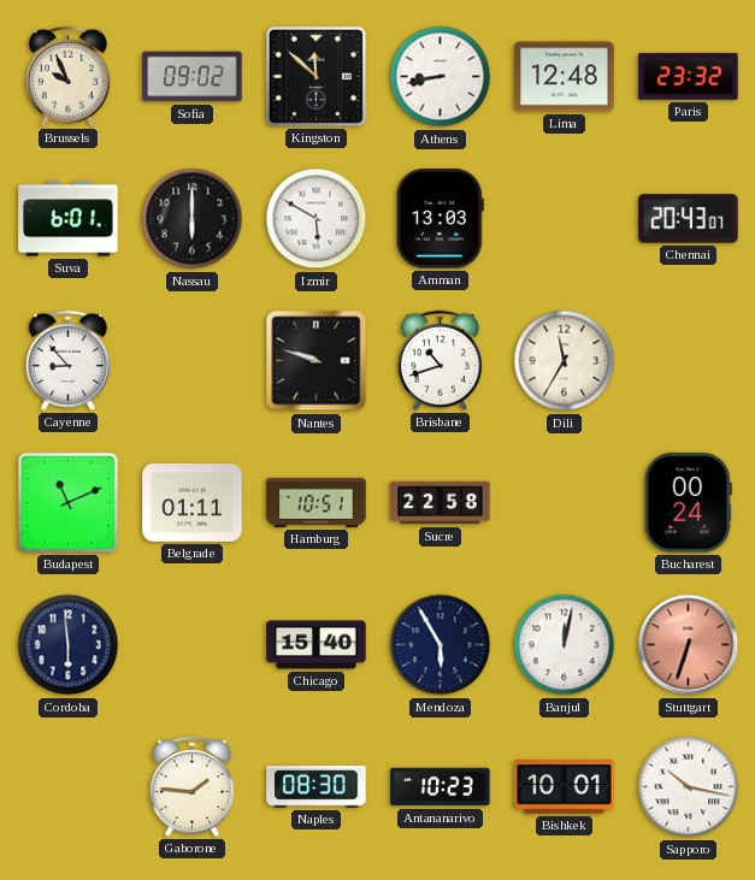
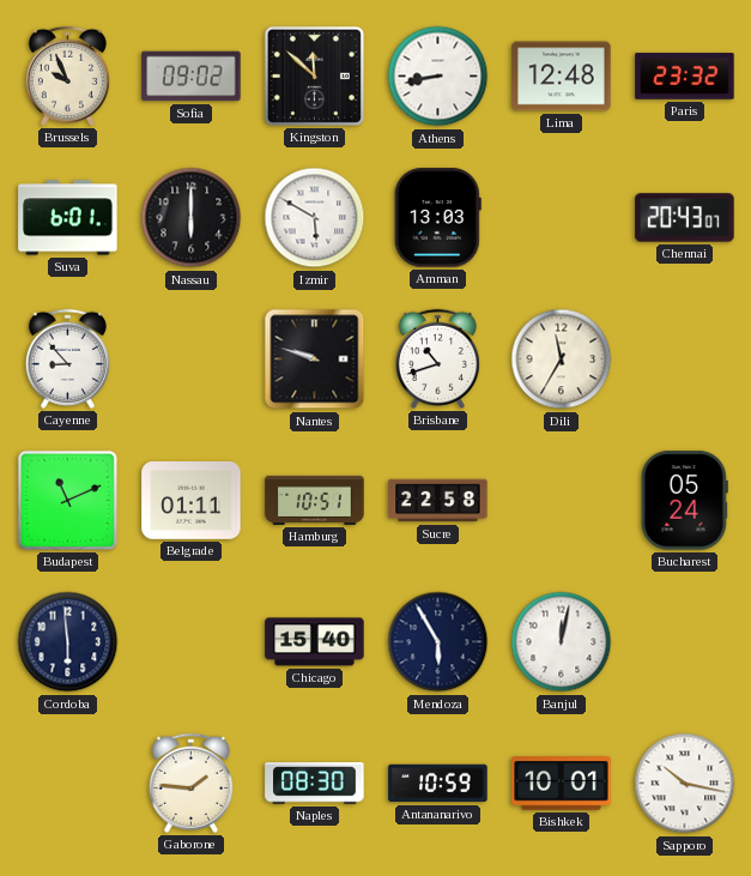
Bucharest: 00:24 -> 05:24 (684, 501)
Stuttgart: 6:33 -> none (689, 645)
Antananarivo: 10:23 -> 10:59 (438, 784)
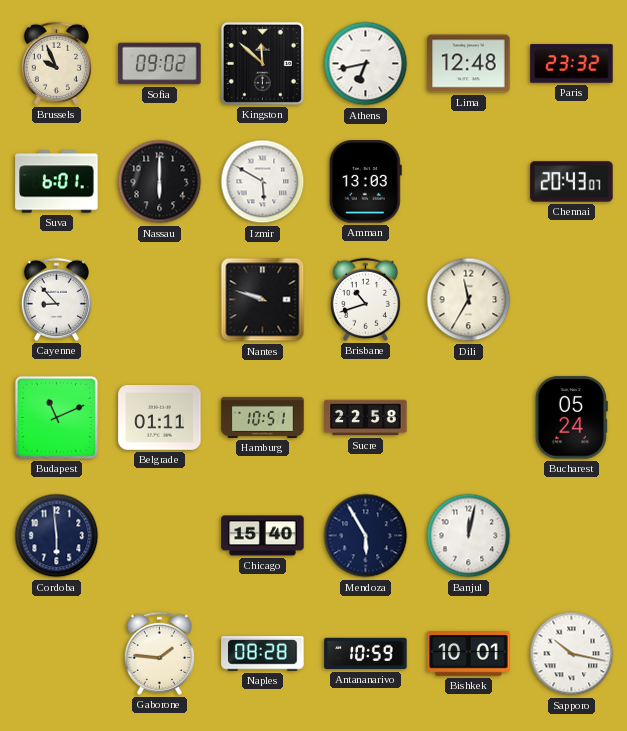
Athens: 8:43 -> 6:43 (366, 64)
Naples: 08:30 -> 08:28 (263, 654)
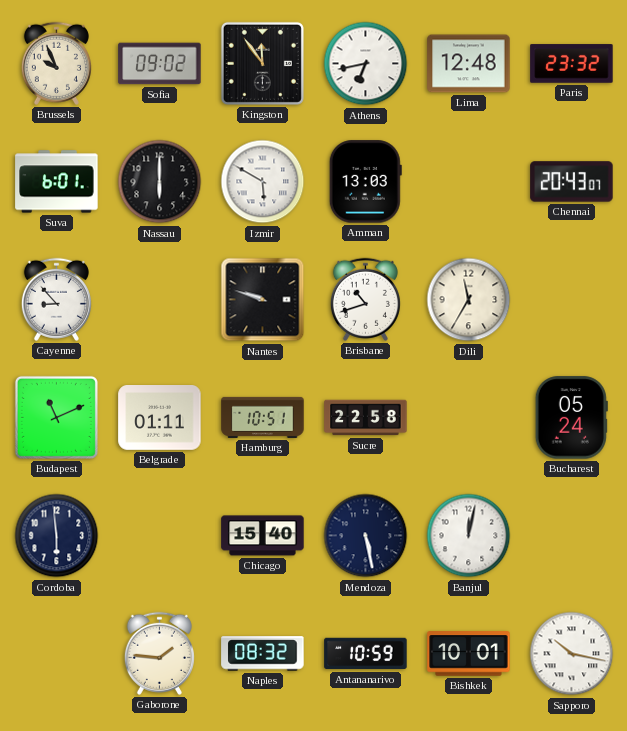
Kingston: 11:52 -> 11:54 (262, 63)
Mendoza: 5:55 -> 5:28 (366, 536)
Naples: 08:28 -> 08:32 (263, 654)
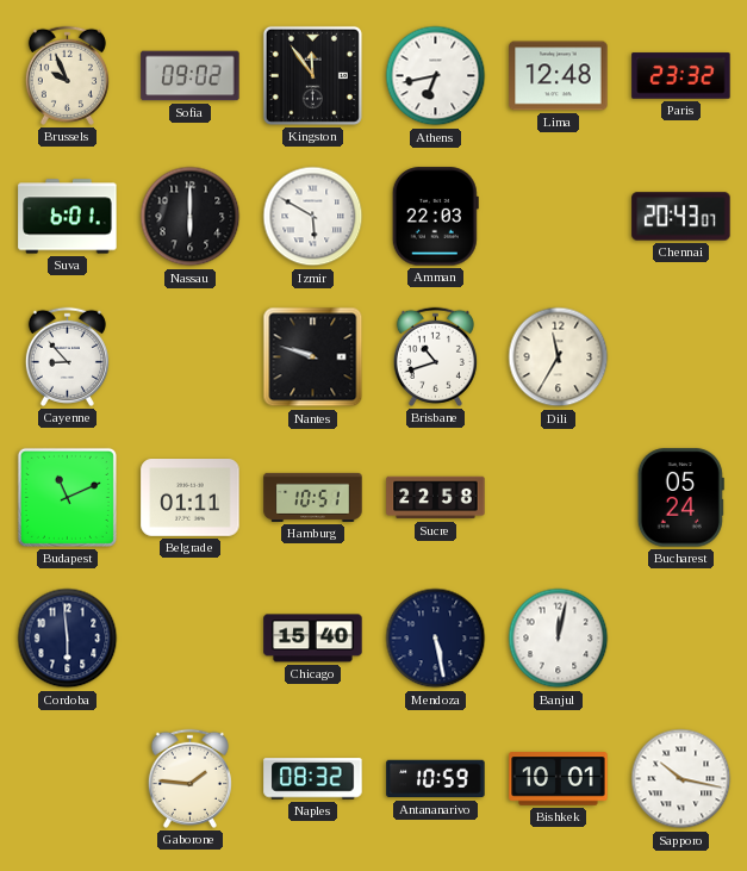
Amman: 13:03 -> 22:03 (435, 217)
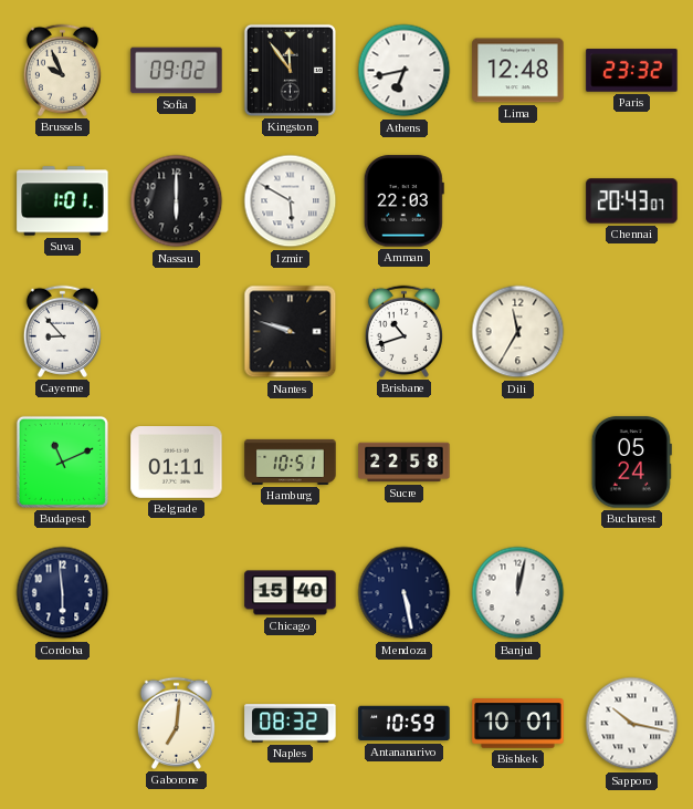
Suva: 6:01 -> 1:01 (63, 201)
Gaborone: 1:46 -> 7:01 (176, 723)
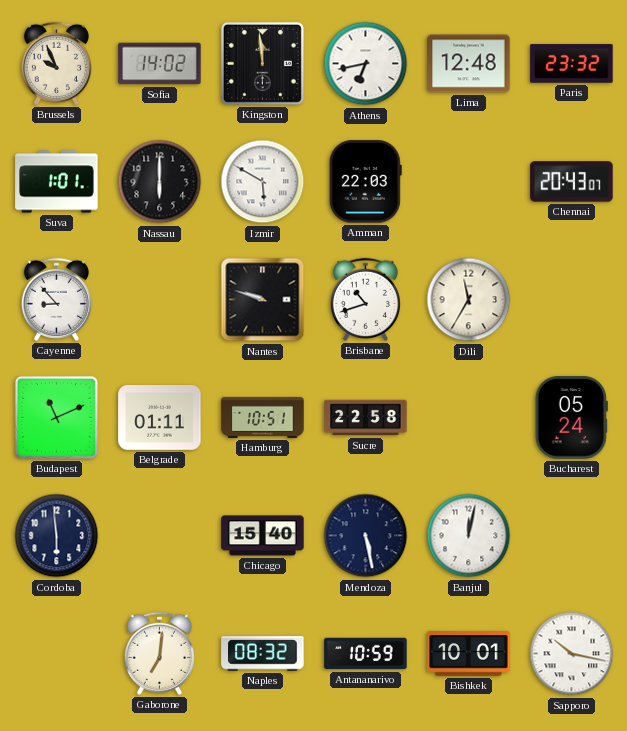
Sofia: 09:02 -> 14:02 (160, 64)
Kingston: 11:54 -> 11:59 (262, 63)
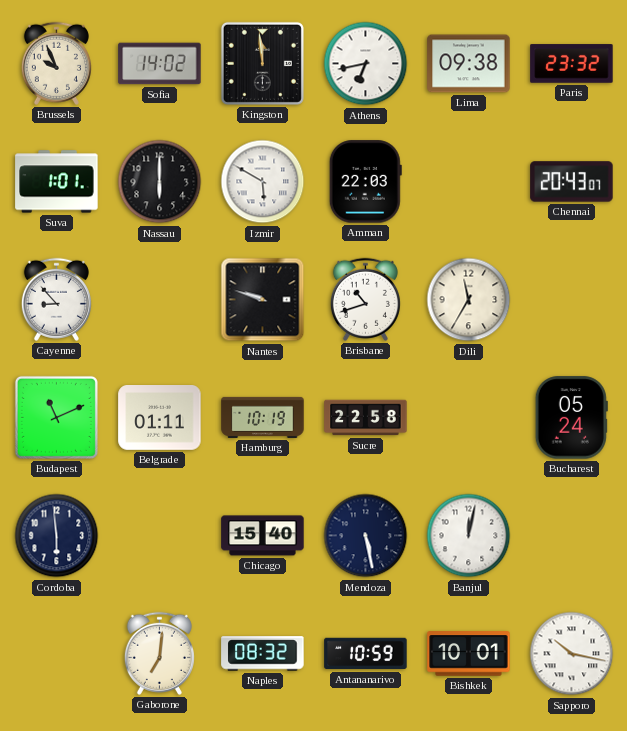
Lima: 12:48 -> 09:38 (469, 64)
Hamburg: 10:51 -> 10:19 (263, 417)
